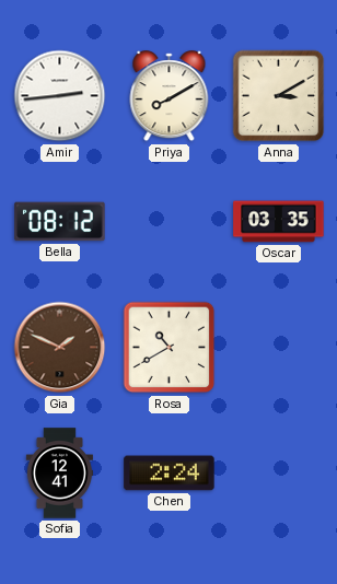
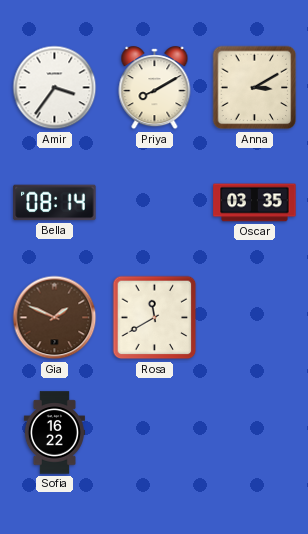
Amir: 2:44 -> 3:36 (55, 88)
Bella: 08:12 -> 08:14 (55, 203)
Rosa: 10:40 -> 11:40 (155, 318)
Sofia: 12:41 -> 16:22 (54, 433)
Chen: 2:24 -> none (170, 474)
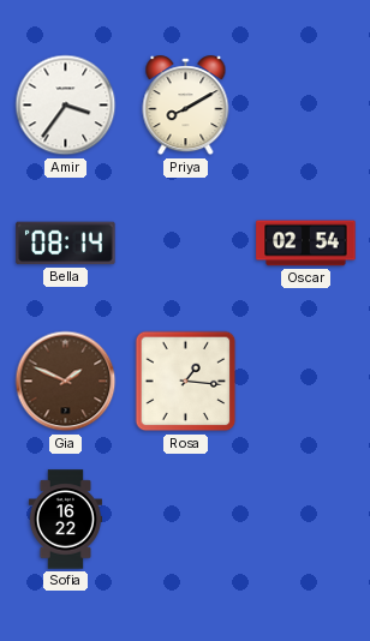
Anna: 3:10 -> none (255, 88)
Oscar: 03:35 -> 02:54 (306, 244)
Rosa: 11:40 -> 1:16 (186, 382)
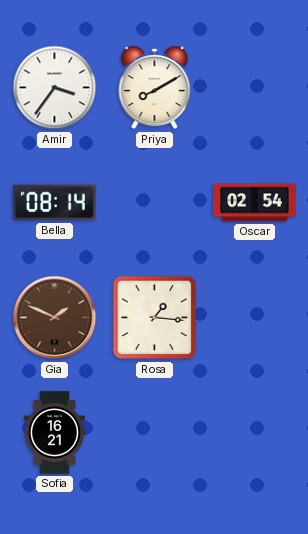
Sofia: 16:22 -> 16:21 (54, 433)
